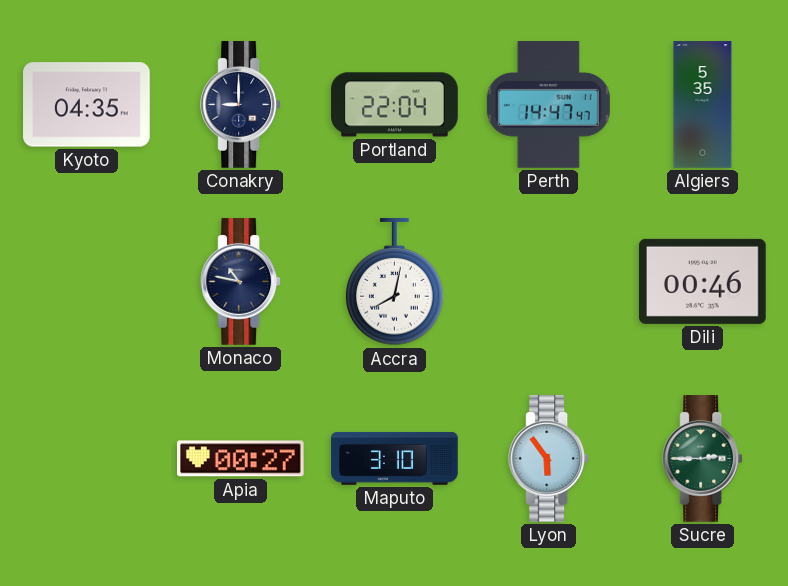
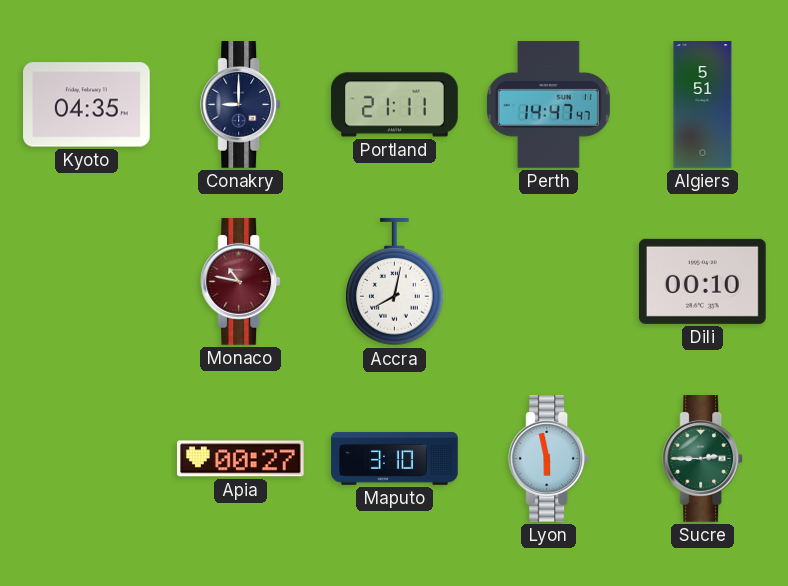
Portland: 22:04 -> 21:11 (395, 105)
Algiers: 5:35 -> 5:51 (703, 105)
Monaco dial: navy -> burgundy (241, 282)
Dili: 00:46 -> 00:10 (703, 281)
Lyon: 5:54 -> 5:58 (549, 459)
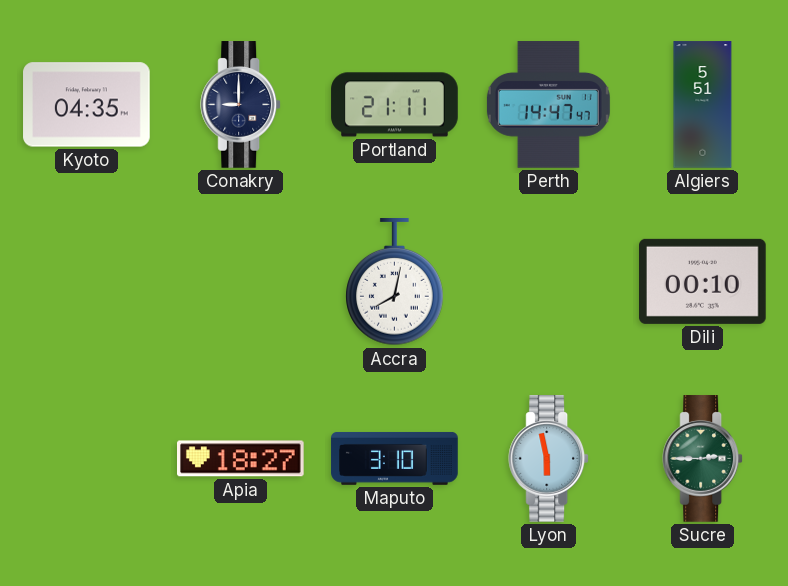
Monaco: 10:47 -> none (241, 282)
Apia: 00:27 -> 18:27 (241, 459)
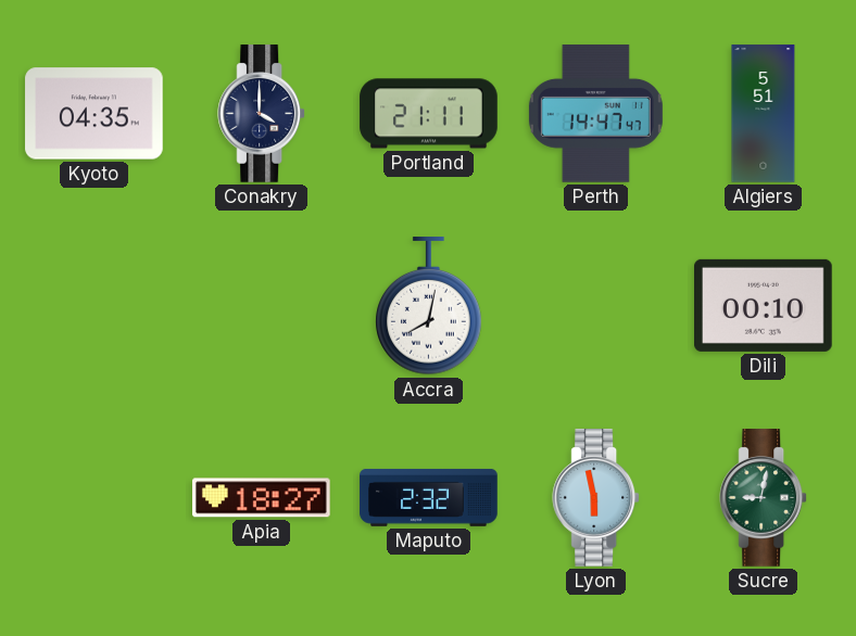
Conakry: 9:00 -> 4:00 (262, 114)
Maputo: 3:10 -> 2:32 (429, 497)
Sucre: 2:45 -> 9:02 (764, 498)
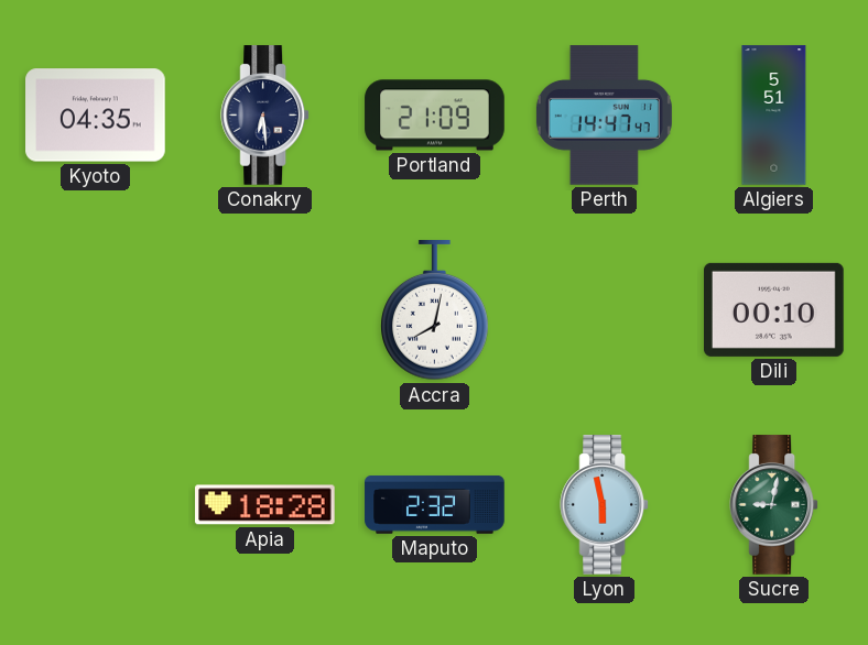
Conakry: 4:00 -> 6:29 (265, 116)
Portland: 21:11 -> 21:09 (435, 116)
Apia: 18:27 -> 18:28 (265, 505)
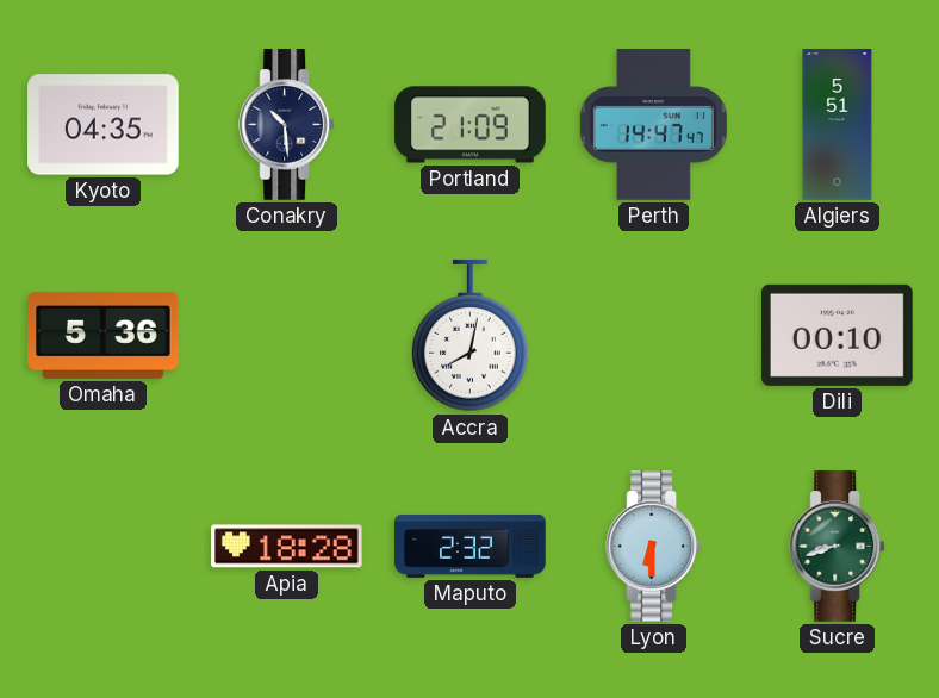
Conakry: 6:29 -> 10:29 (287, 125)
Omaha: none -> 5:36 (104, 335)
Lyon: 5:58 -> 6:30 (654, 547)
Sucre: 9:02 -> 8:42 (838, 547)
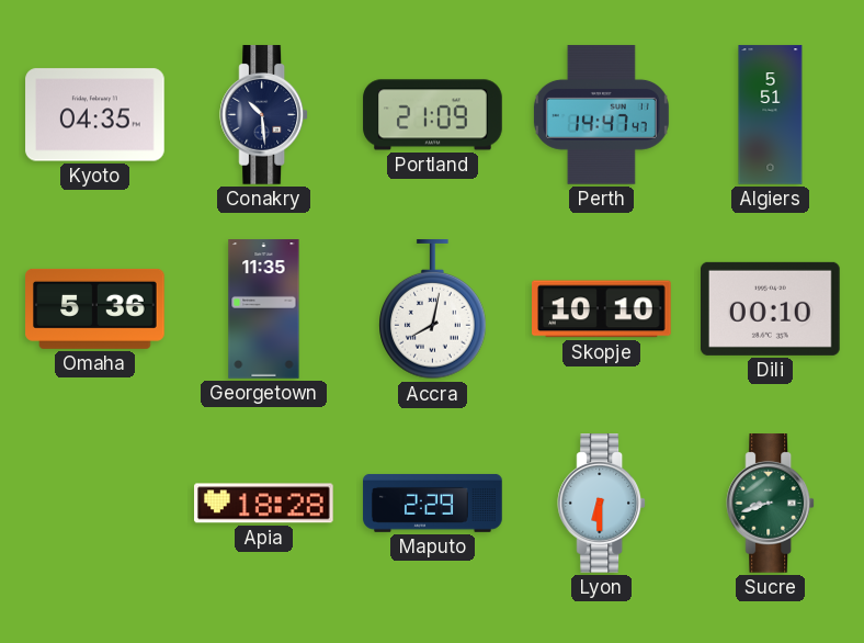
Georgetown: none -> 11:35 (264, 309)
Skopje: none -> 10:10 (602, 309)
Maputo: 2:32 -> 2:29 (433, 503)
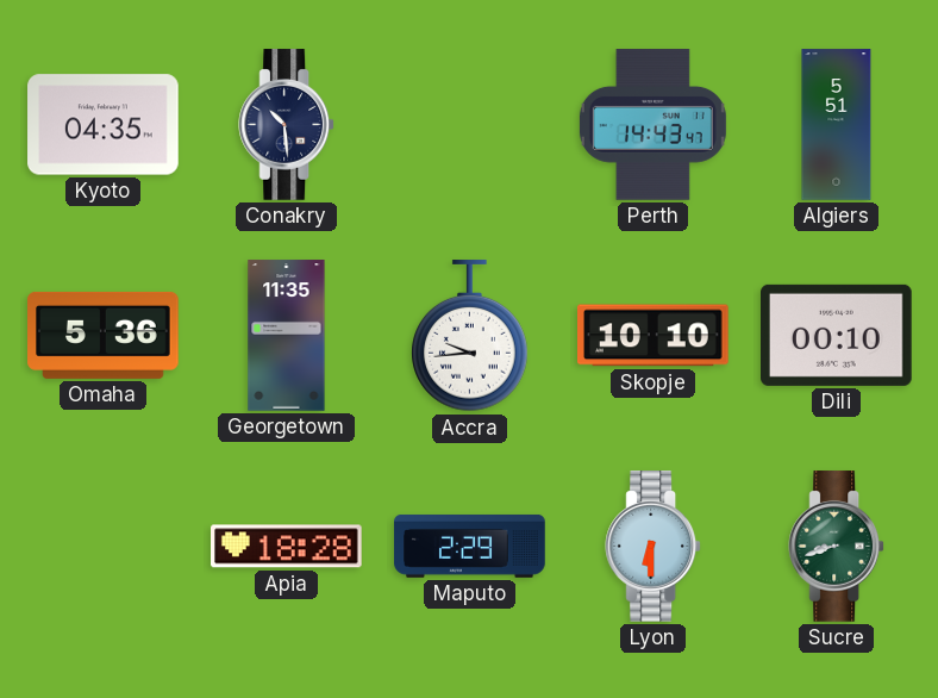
Portland: 21:09 -> none (433, 115)
Perth: 14:47 -> 14:43 (652, 125)
Accra: 8:02 -> 9:44 (470, 336)
